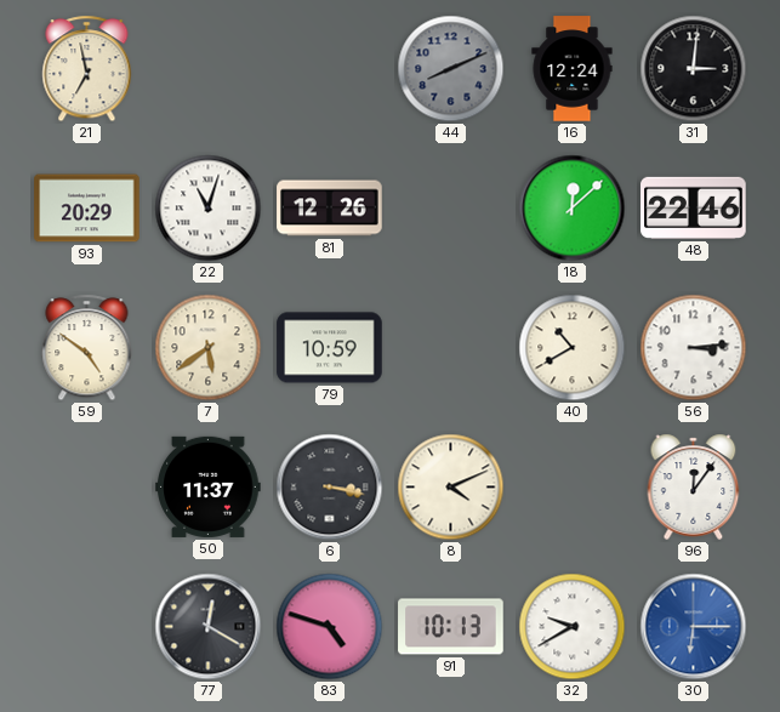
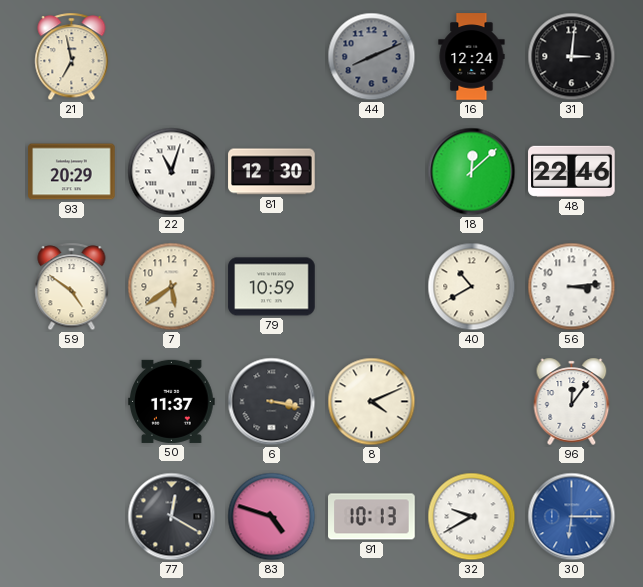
81: 12:26 -> 12:30 (272, 172)
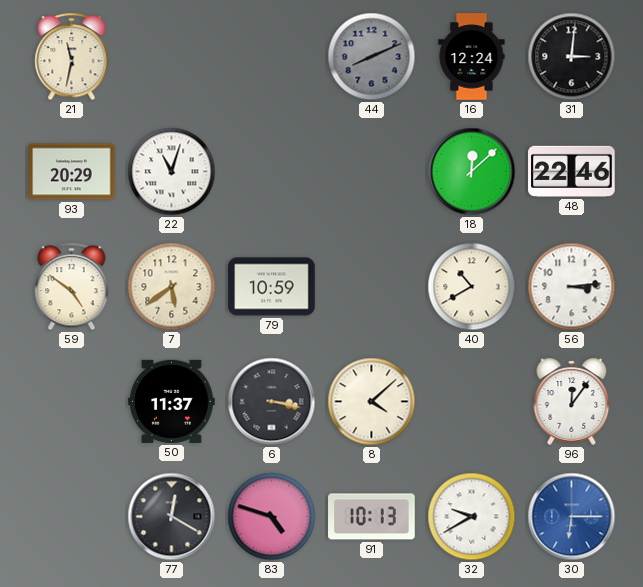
21: 6:58 -> 11:32 (72, 57)
81: 12:30 -> none (272, 172)
8: 4:11 -> 4:08 (372, 402)
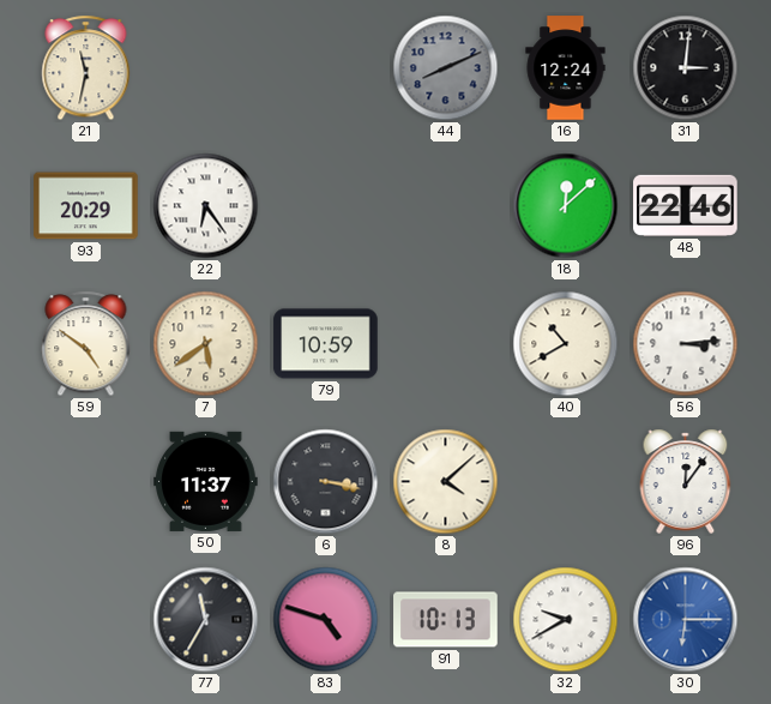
22: 11:03 -> 6:24 (206, 206)
77: 12:20 -> 11:35 (206, 620)
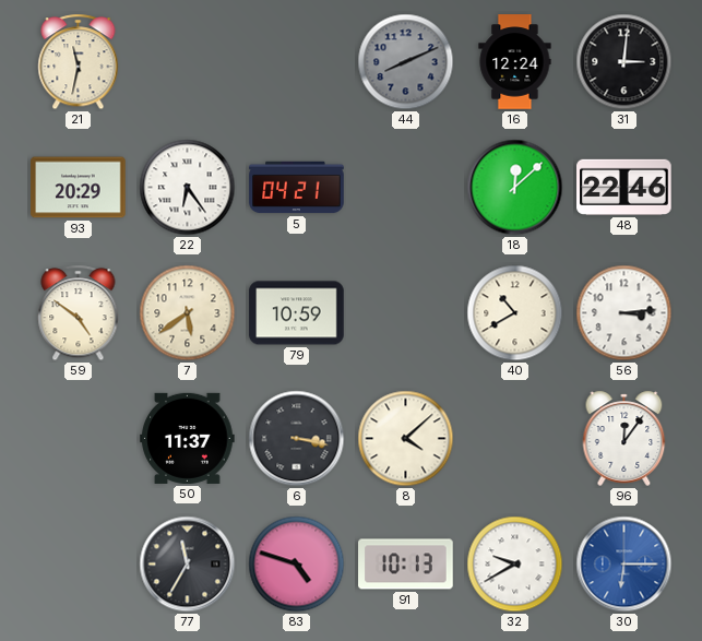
5: none -> 04:21 (297, 188)
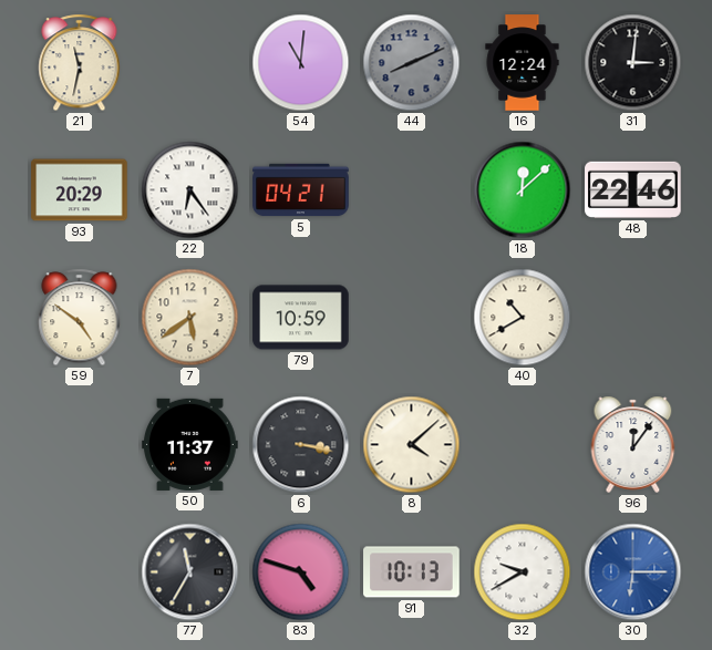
54: none -> 11:01 (301, 63)
56: 3:14 -> none (624, 313)
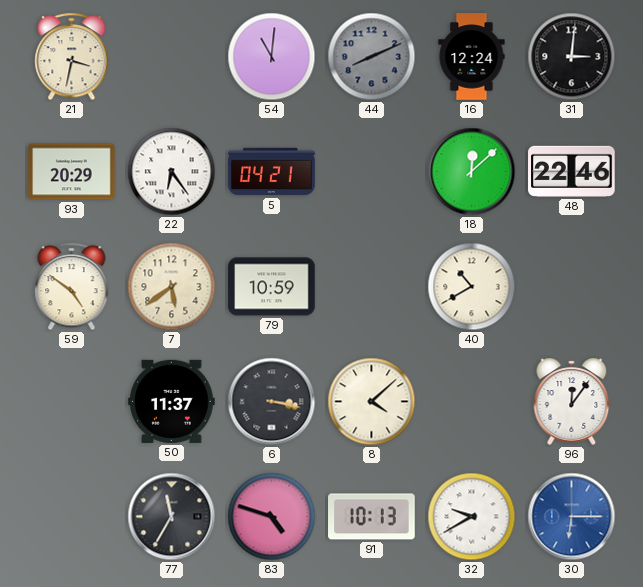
21: 11:32 -> 3:32 (72, 57)
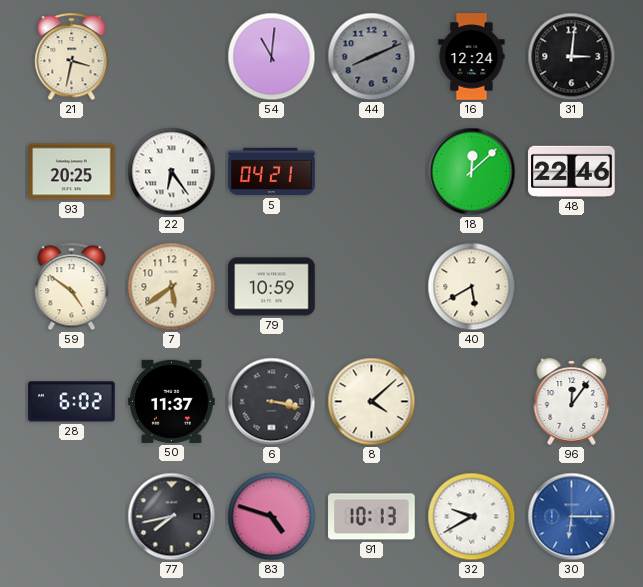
93: 20:29 -> 20:25 (72, 172)
40: 10:40 -> 5:40 (472, 287)
28: none -> 6:02 (72, 402)
77: 11:35 -> 7:43 (172, 517)
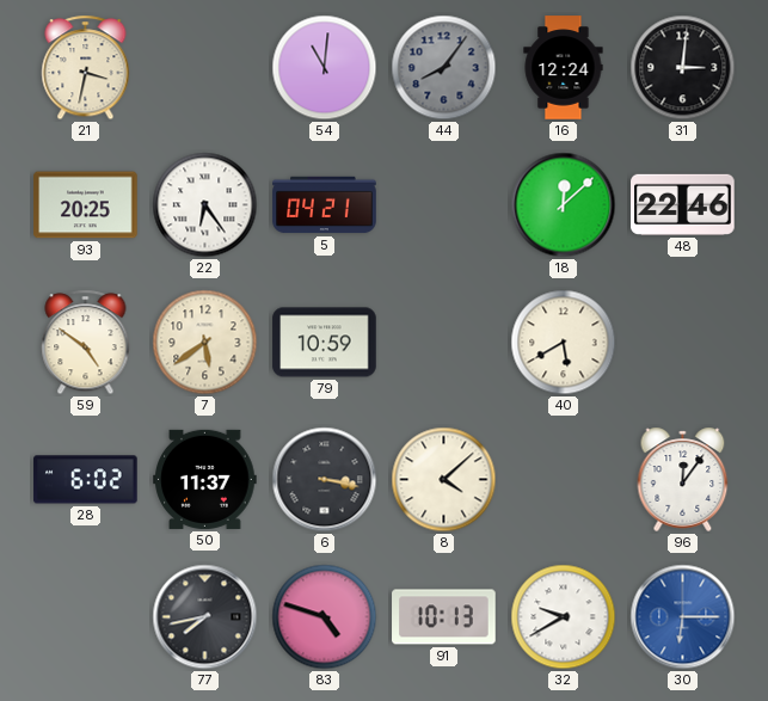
44: 8:11 -> 8:06 (444, 68)
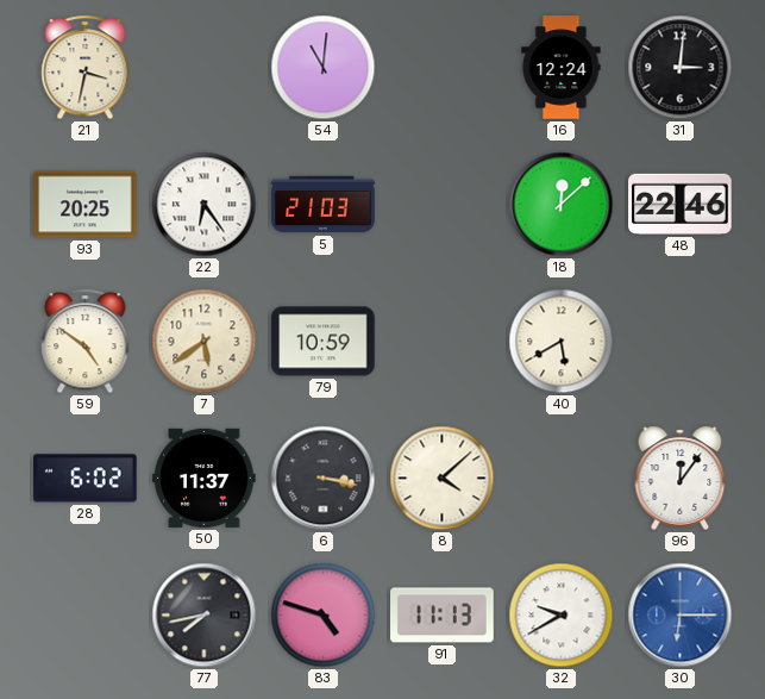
44: 8:06 -> none (444, 68)
5: 04:21 -> 21:03 (324, 205)
91: 10:13 -> 11:13 (443, 616)
